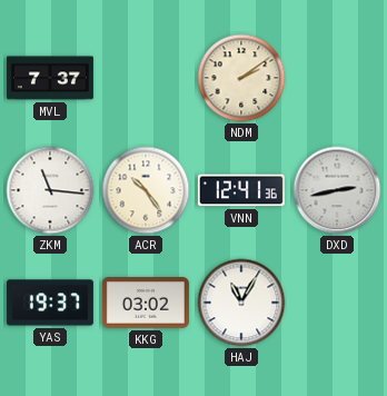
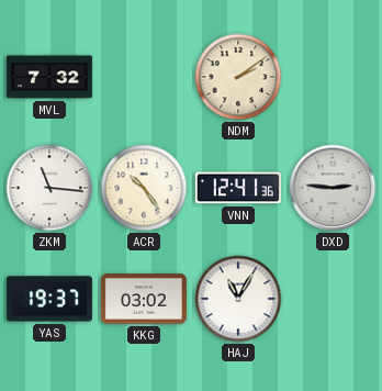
MVL: 7:37 -> 7:32 (49, 77)
DXD: 2:43 -> 2:46 (333, 188)
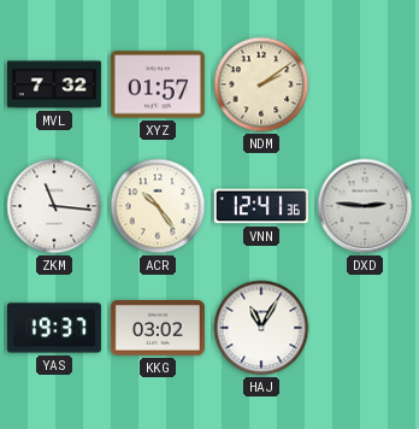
XYZ: none -> 01:57 (158, 84)
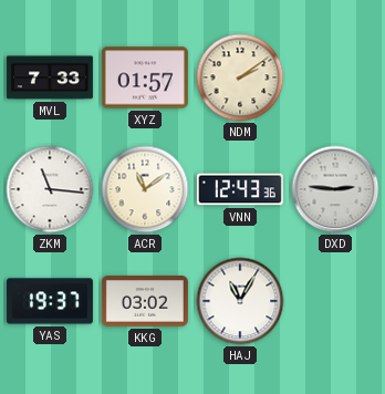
MVL: 7:32 -> 7:33 (50, 77)
ACR: 10:24 -> 11:09 (145, 189)
VNN: 12:41 -> 12:43 (240, 189)
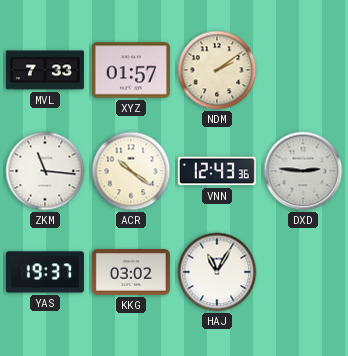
ACR: 11:09 -> 10:21 (131, 171)
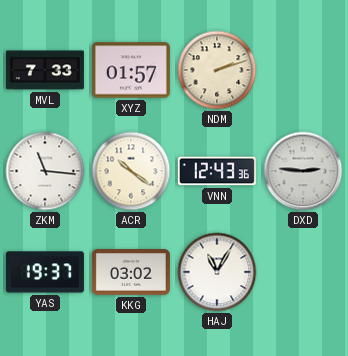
NDM: 2:09 -> 2:12 (217, 70)
